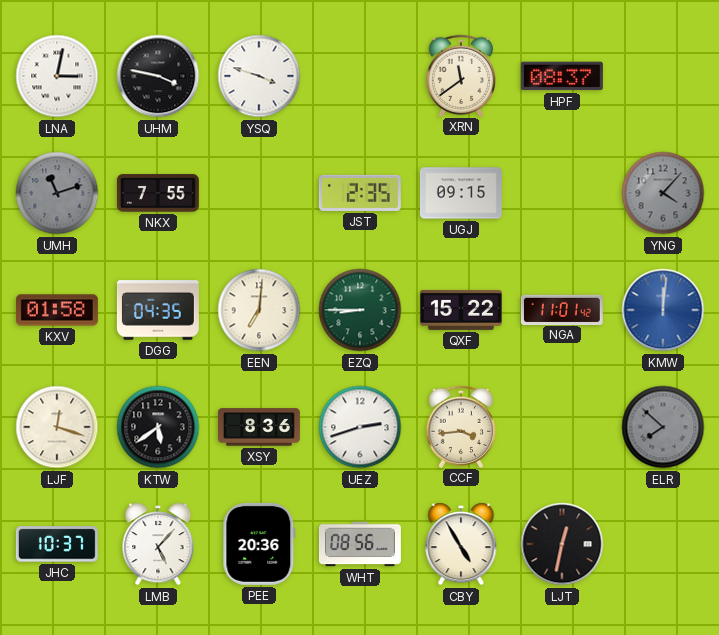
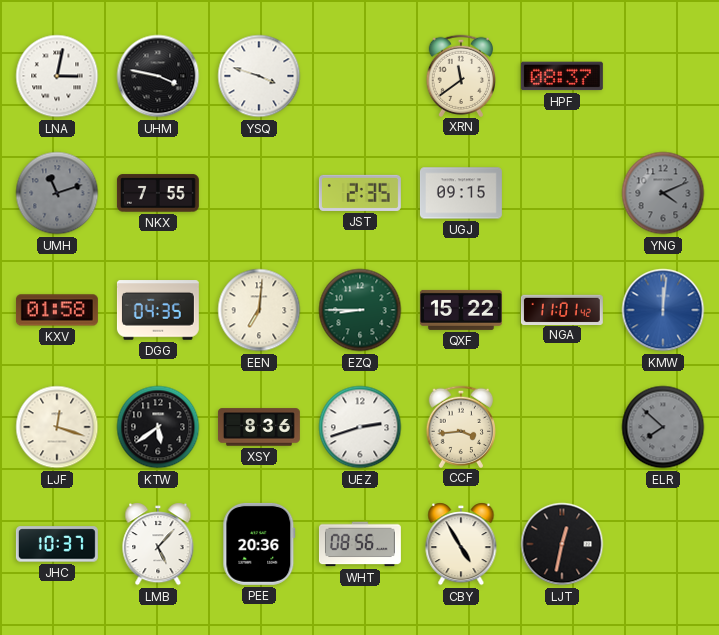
YNG: 4:07 -> 4:11 (663, 193)
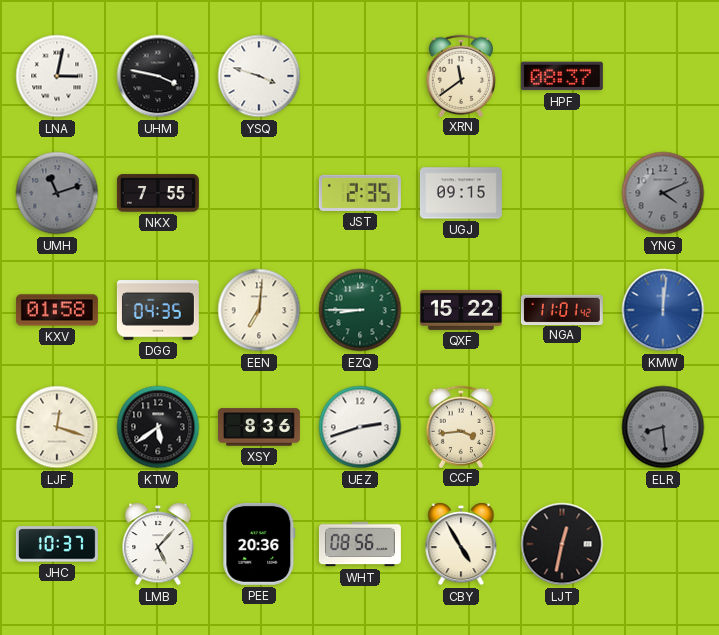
ELR: 7:52 -> 8:29 (663, 427)
